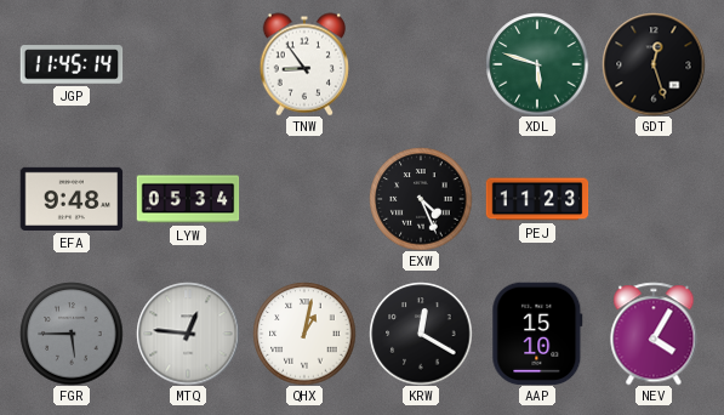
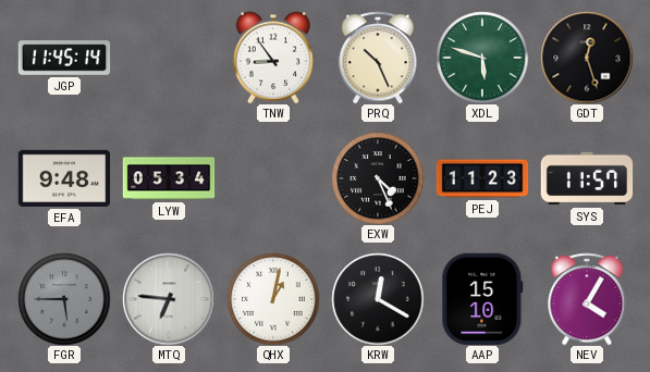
PRQ: none -> 10:26 (378, 58)
SYS: none -> 11:57 (587, 178)
MTQ: 12:46 -> 6:46 (169, 299)
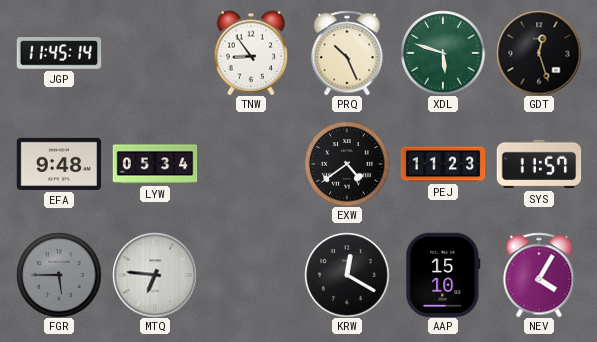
EXW: 4:26 -> 4:39 (347, 164)
QHX: 1:02 -> none (273, 299)
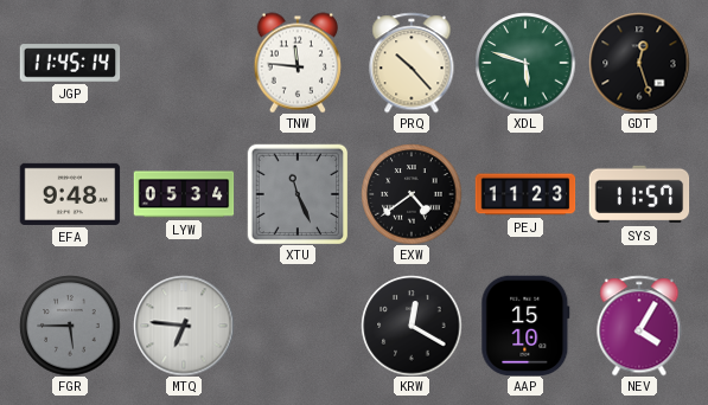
TNW: 8:54 -> 11:46 (298, 63)
PRQ: 10:26 -> 10:23 (412, 63)
XTU: none -> 11:26 (298, 194)
